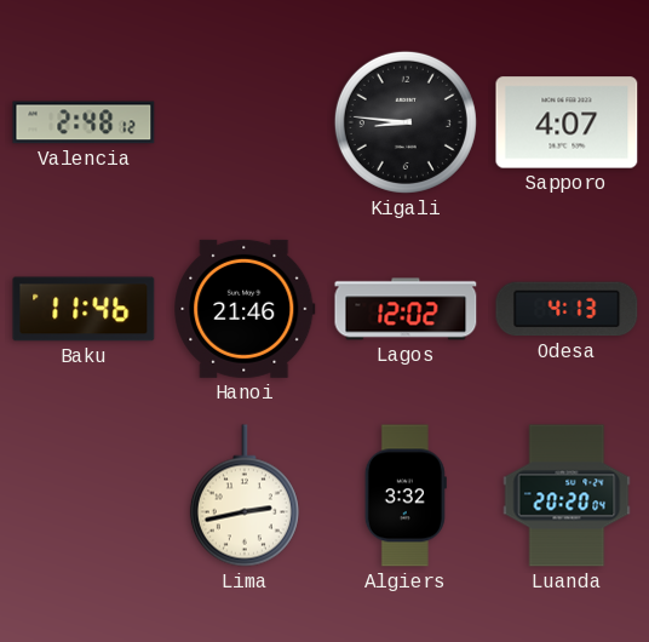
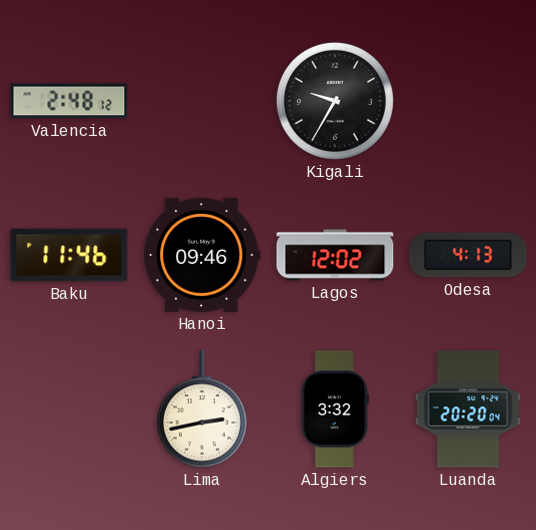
Kigali: 8:46 -> 9:35 (335, 101)
Sapporo: 4:07 -> none (567, 122)
Hanoi: 21:46 -> 09:46 (202, 255)
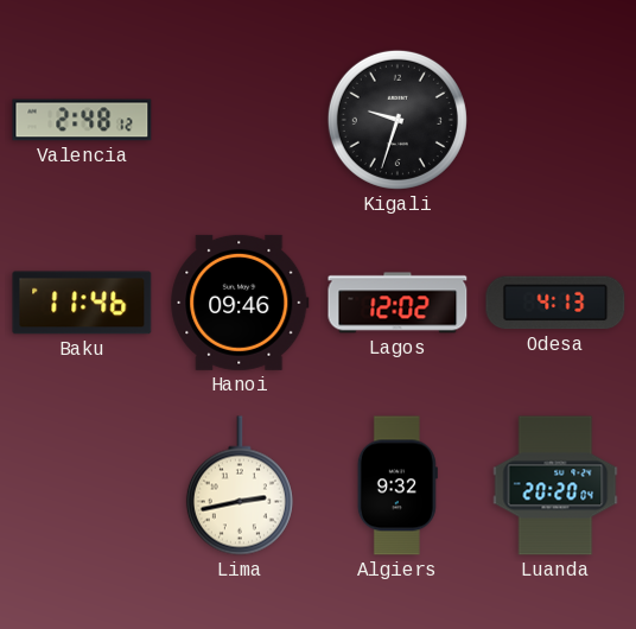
Kigali: 9:35 -> 9:33 (397, 120)
Algiers: 3:32 -> 9:32 (397, 485)
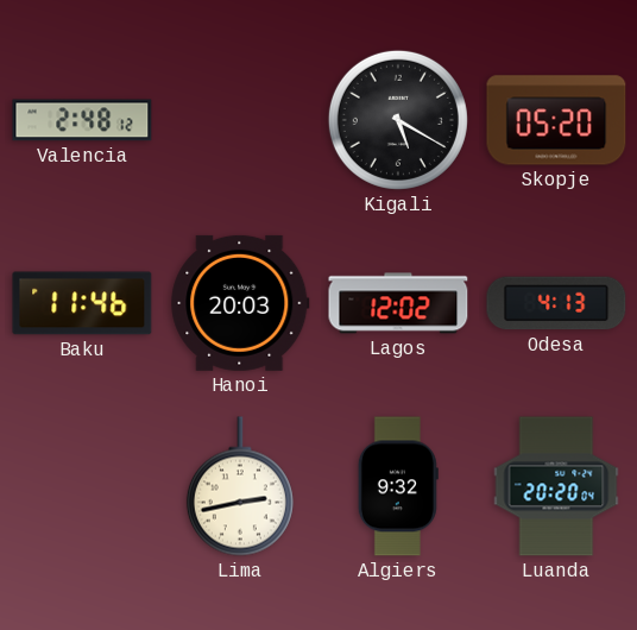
Kigali: 9:33 -> 5:20 (398, 120)
Skopje: none -> 05:20 (556, 120)
Hanoi: 09:46 -> 20:03 (240, 303)
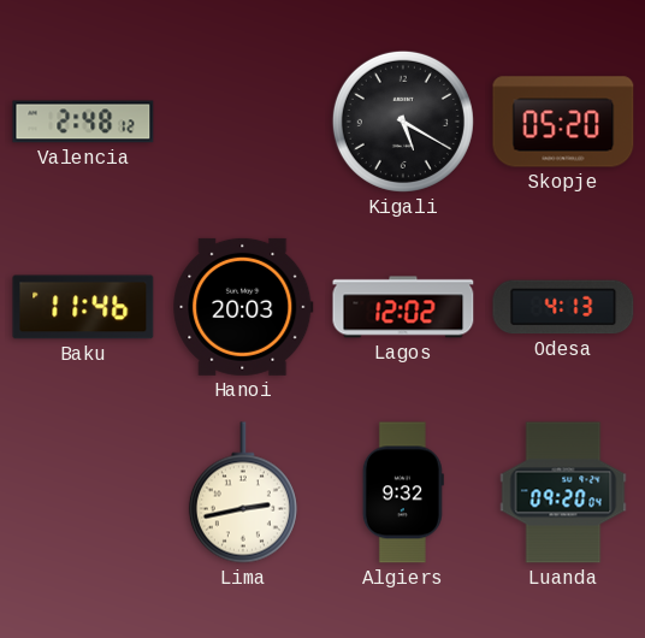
Luanda: 20:20 -> 09:20 (563, 492)
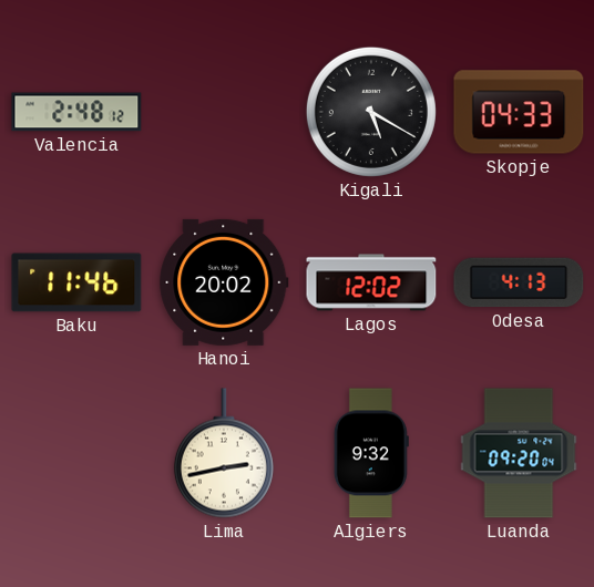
Skopje: 05:20 -> 04:33 (519, 112)
Hanoi: 20:03 -> 20:02 (224, 282)
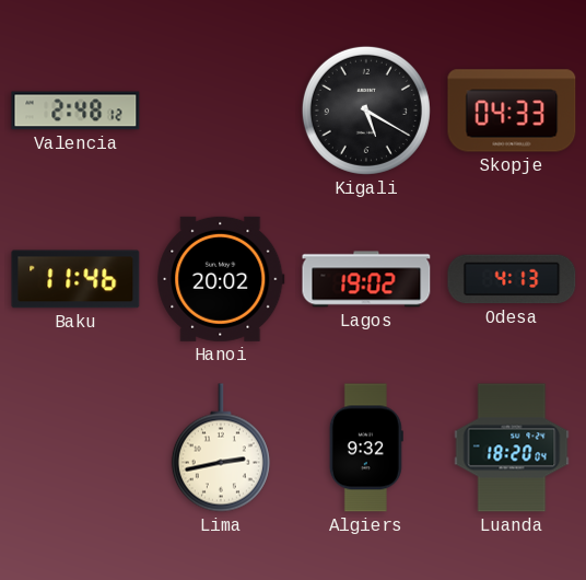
Lagos: 12:02 -> 19:02 (366, 279)
Luanda: 09:20 -> 18:20 (512, 448)
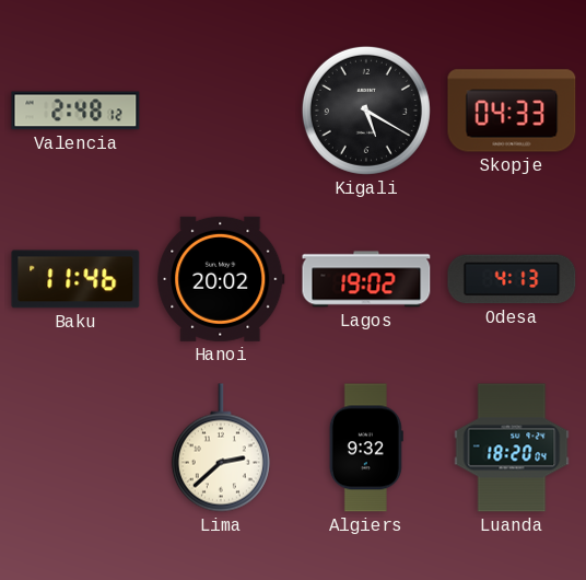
Lima: 2:43 -> 2:38 (221, 448)
